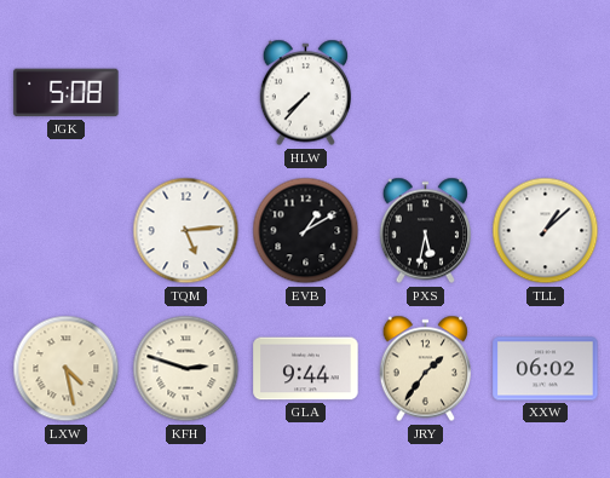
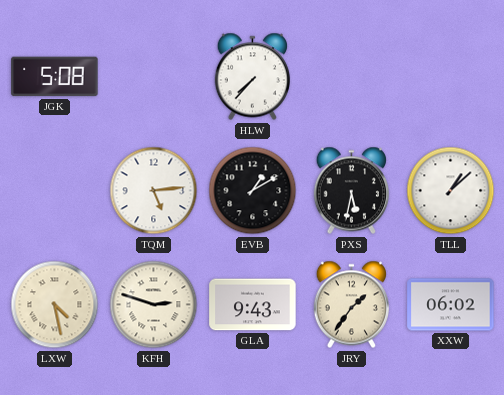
GLA: 9:44 -> 9:43 (253, 305)
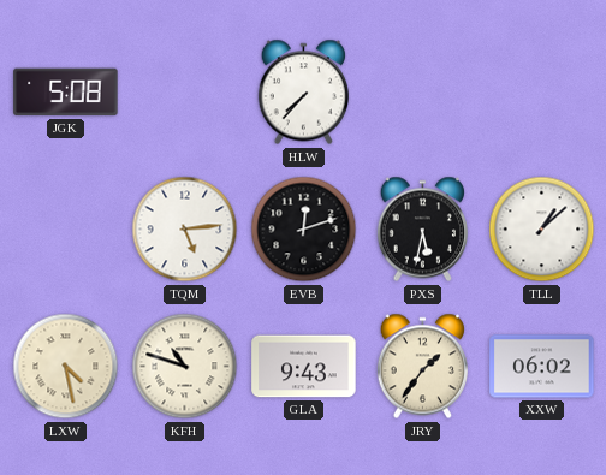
EVB: 1:10 -> 12:12 (304, 230)
KFH: 2:48 -> 10:48 (185, 367)
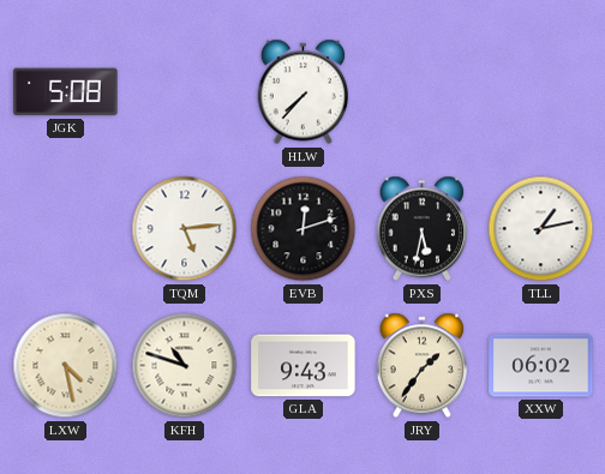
TLL: 1:08 -> 1:13 (541, 229)
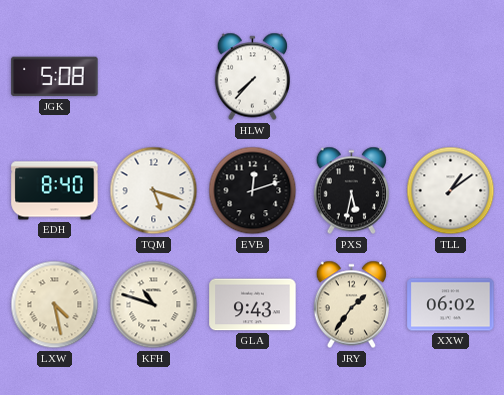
EDH: none -> 8:40 (55, 191)
TQM: 5:14 -> 5:18 (154, 191)
TLL: 1:13 -> 1:09 (451, 191)
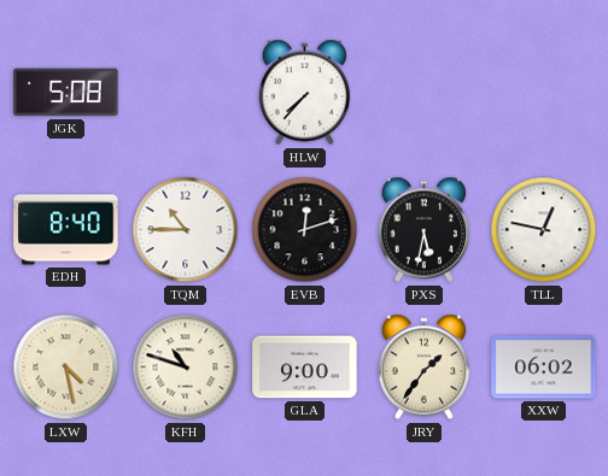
TQM: 5:18 -> 10:45 (186, 230)
TLL: 1:09 -> 12:47 (544, 230)
GLA: 9:43 -> 9:00 (305, 368)
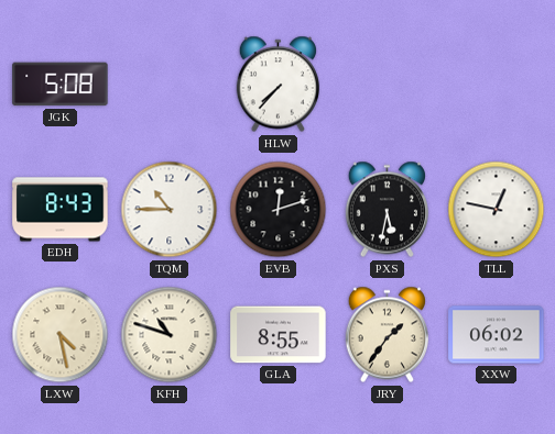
EDH: 8:40 -> 8:43 (61, 210)
GLA: 9:00 -> 8:55 (279, 335)
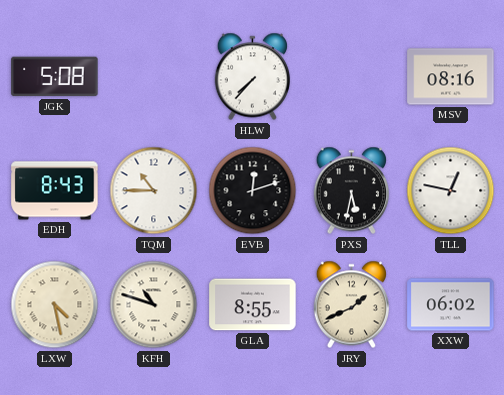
MSV: none -> 08:16 (451, 77)
JRY: 1:36 -> 1:41 (351, 305)
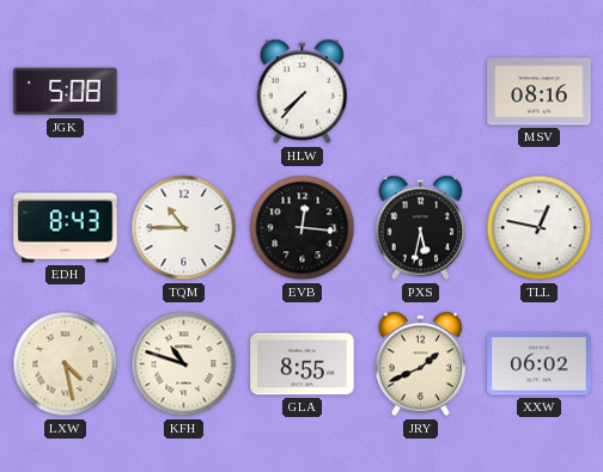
EVB: 12:12 -> 12:16 (303, 228)
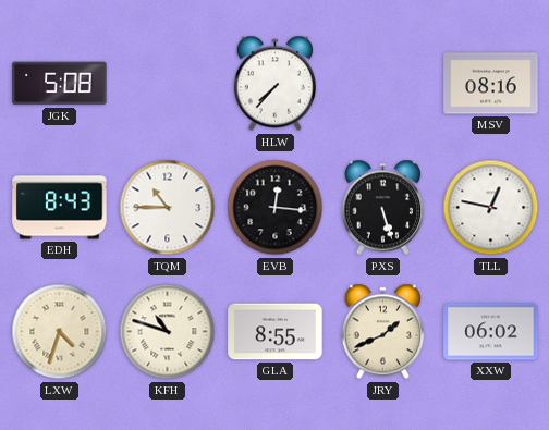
PXS: 5:32 -> 5:27 (382, 208)
LXW: 4:28 -> 4:33 (60, 332)
